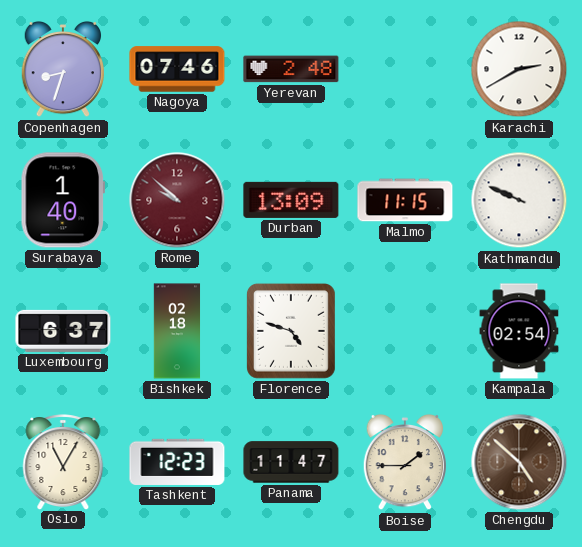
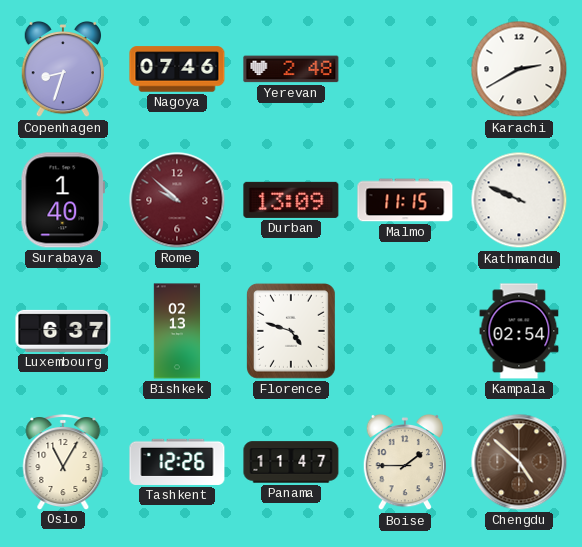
Bishkek: 02:18 -> 02:13 (177, 331)
Tashkent: 12:23 -> 12:26 (177, 462)
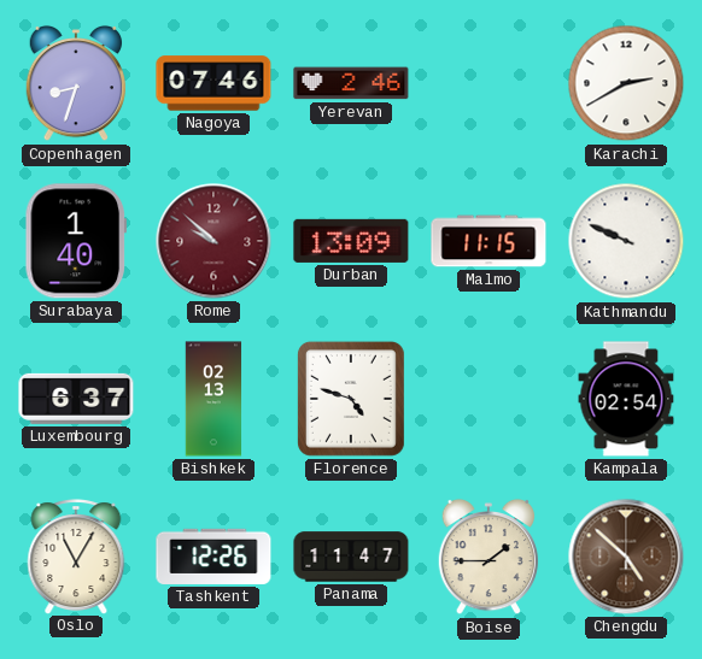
Yerevan: 2:48 -> 2:46 (351, 83)
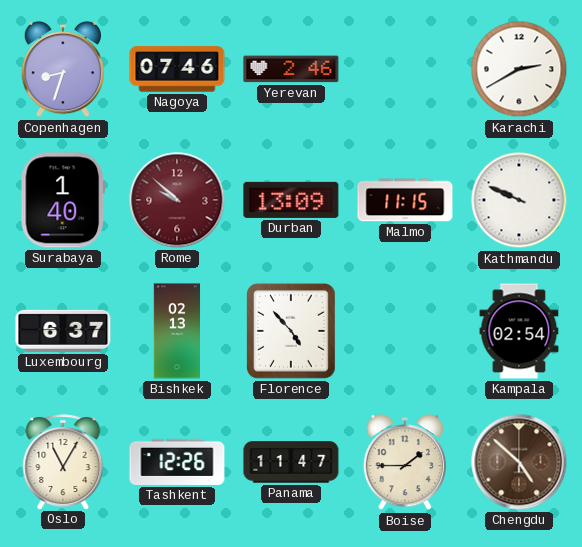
Florence: 4:48 -> 4:53 (291, 331)
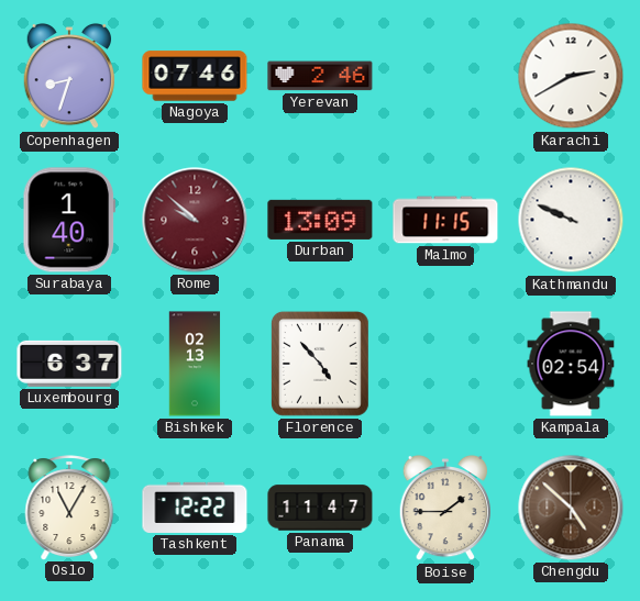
Tashkent: 12:26 -> 12:22 (195, 508)
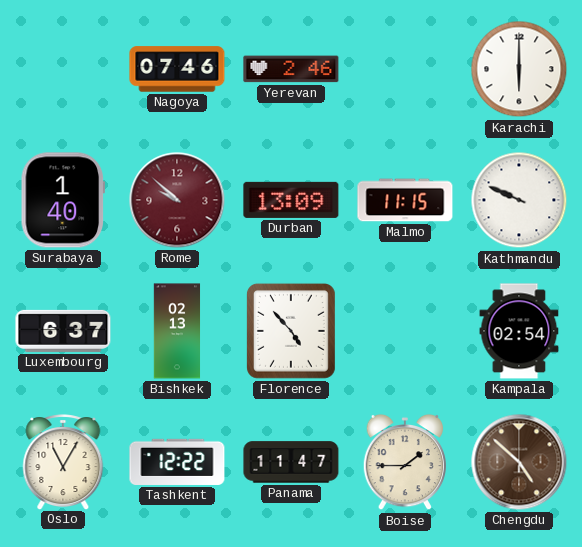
Copenhagen: 8:33 -> none (68, 76)
Karachi: 2:40 -> 6:00 (519, 69)
